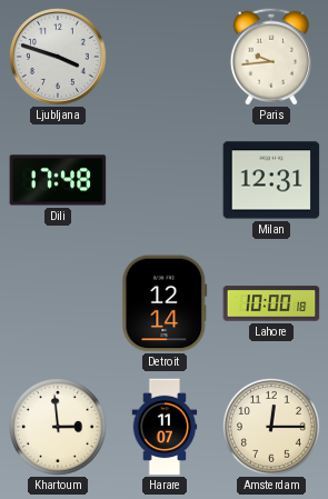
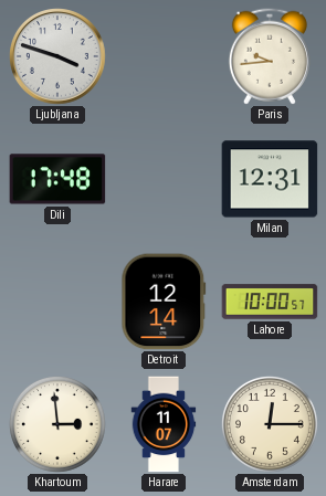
Lahore: 10:00:18 -> 10:00:57 (270, 302)
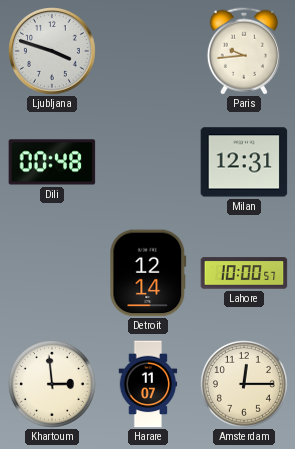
Dili: 17:48 -> 00:48 (52, 162)
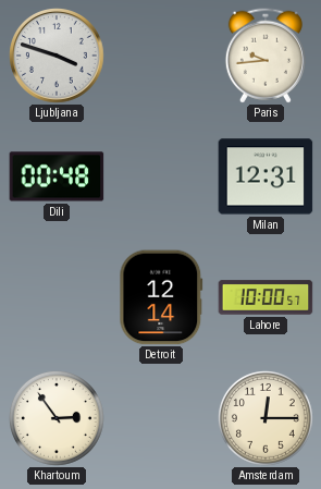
Khartoum: 2:59 -> 2:54 (57, 418)
Harare: 11:07 -> none (148, 384)
